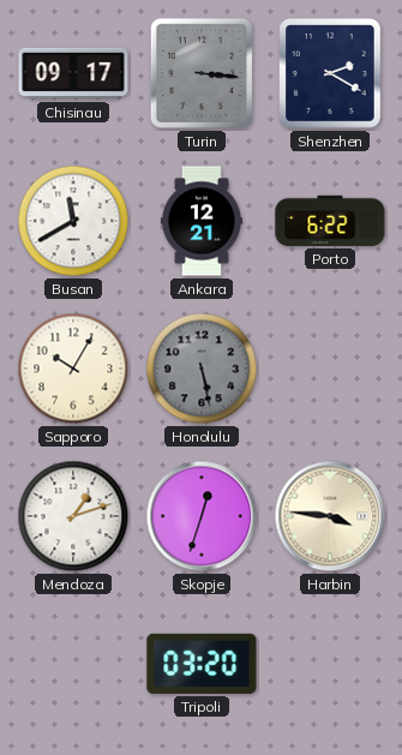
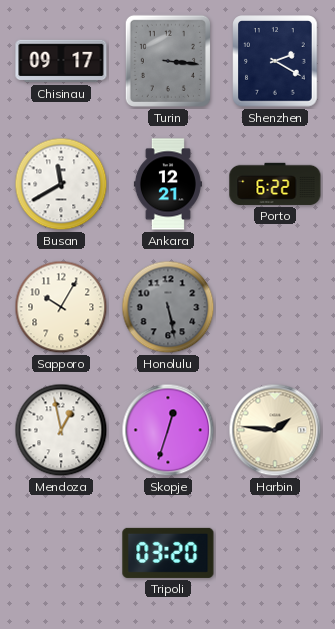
Mendoza: 1:12 -> 12:58 (61, 430)
Harbin: 3:46 -> 1:46 (275, 430)
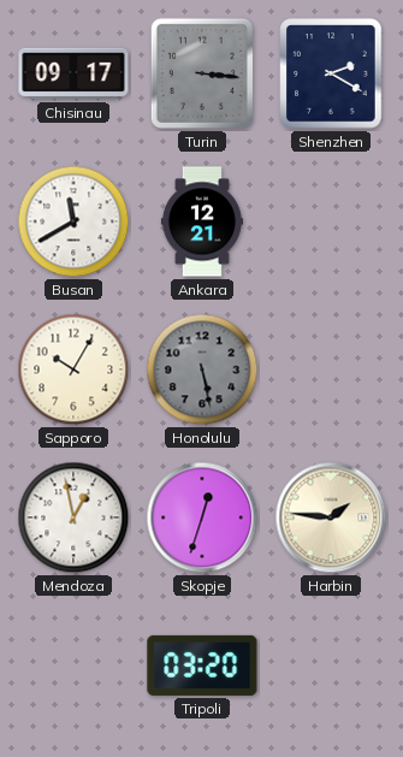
Porto: 6:22 -> none (275, 184)
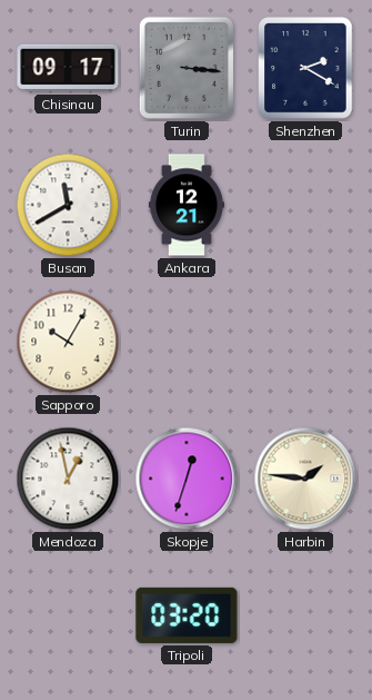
Honolulu: 5:28 -> none (202, 369)
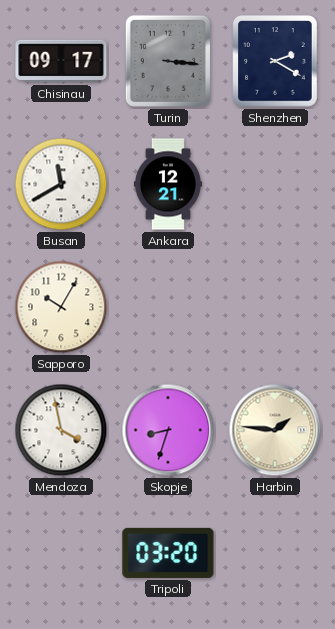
Mendoza: 12:58 -> 3:58 (61, 430)
Skopje: 12:33 -> 8:33 (168, 430)
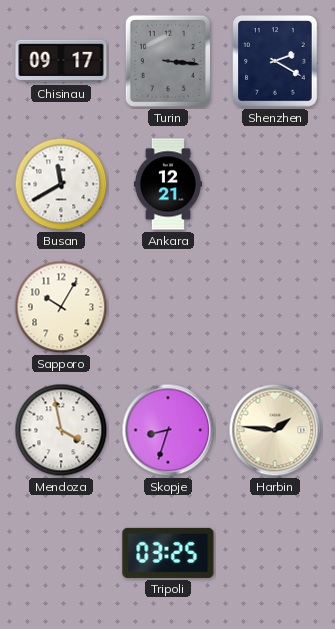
Tripoli: 03:20 -> 03:25 (168, 553)
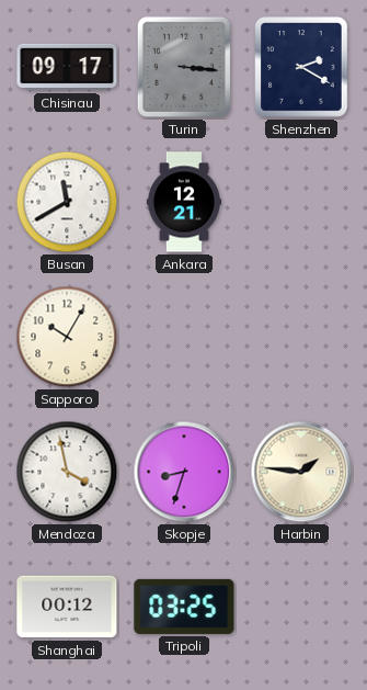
Shanghai: none -> 00:12 (67, 607)
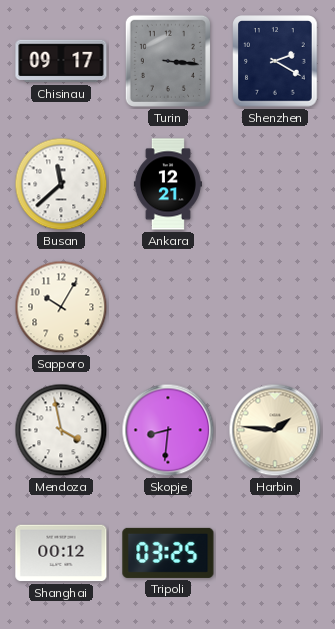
Busan: 11:40 -> 11:38 (61, 184)
Skopje: 8:33 -> 8:31 (168, 430)
